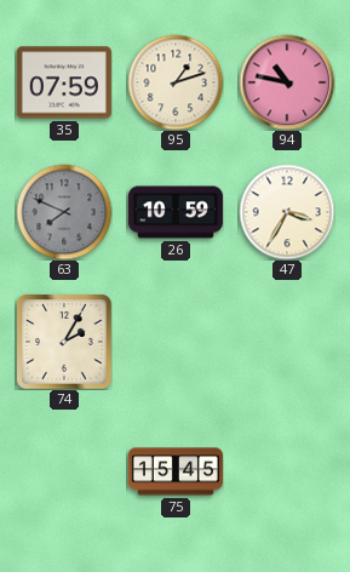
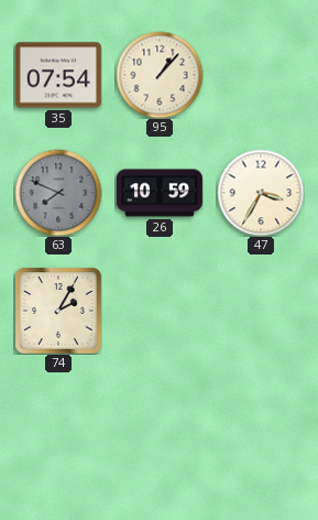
35: 07:59 -> 07:54 (58, 75)
95: 1:12 -> 1:07 (160, 75)
94: 10:47 -> none (287, 82)
75: 15:45 -> none (176, 471)
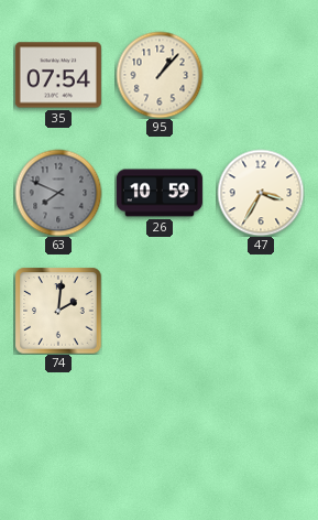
74: 2:05 -> 2:01 (58, 311)
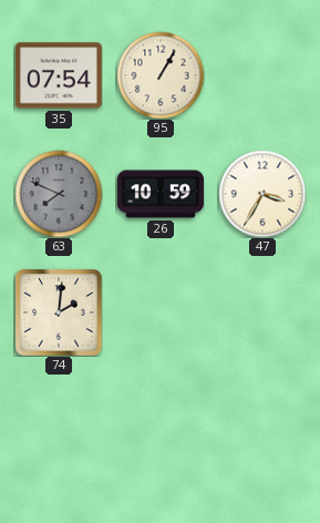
95: 1:07 -> 1:05 (161, 75)
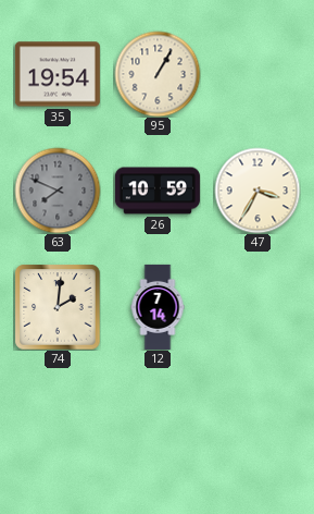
35: 07:54 -> 19:54 (58, 74)
12: none -> 7:14 (158, 307)
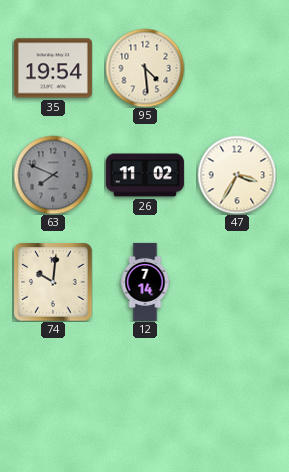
95: 1:05 -> 4:29 (145, 68)
26: 10:59 -> 11:02 (145, 175)
74: 2:01 -> 10:01 (53, 282)
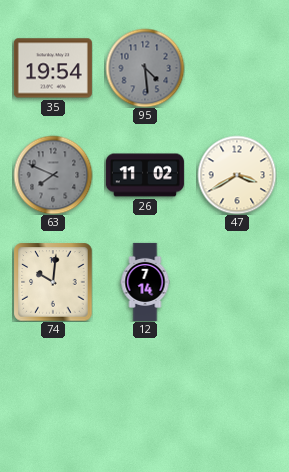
95 dial: cream -> grey (145, 68)
47: 3:35 -> 3:40 (237, 175)
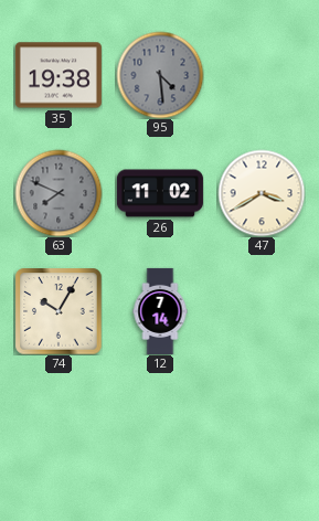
35: 19:54 -> 19:38 (59, 75)
74: 10:01 -> 10:05 (59, 311)
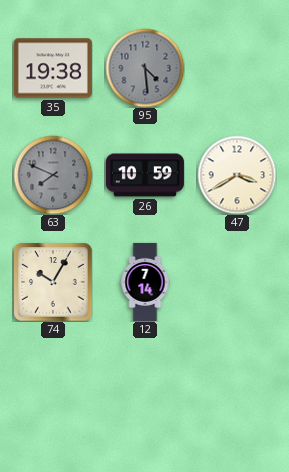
26: 11:02 -> 10:59 (145, 175)
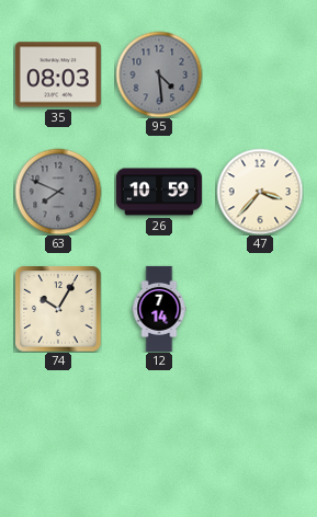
35: 19:38 -> 08:03 (58, 74)
47: 3:40 -> 3:37 (260, 192)
